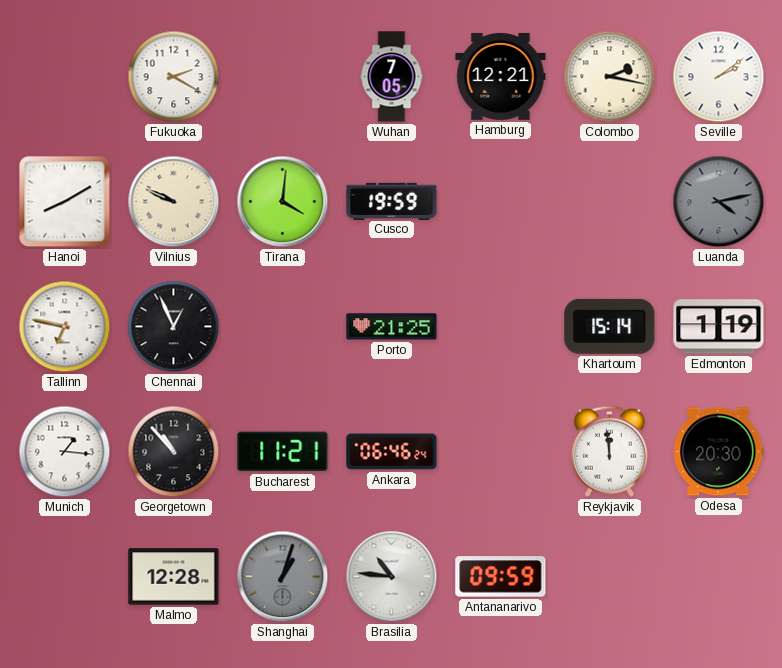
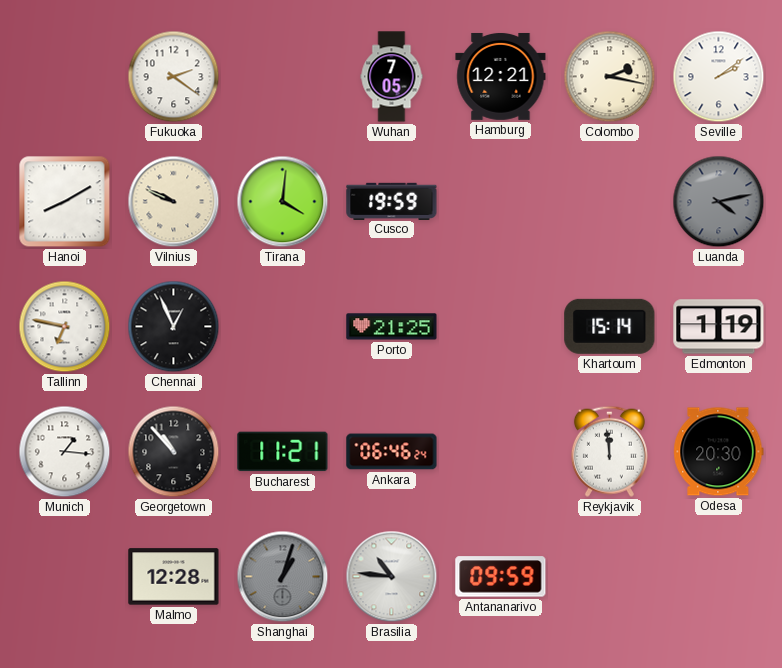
Fukuoka: 2:20 -> 2:21 (174, 77)
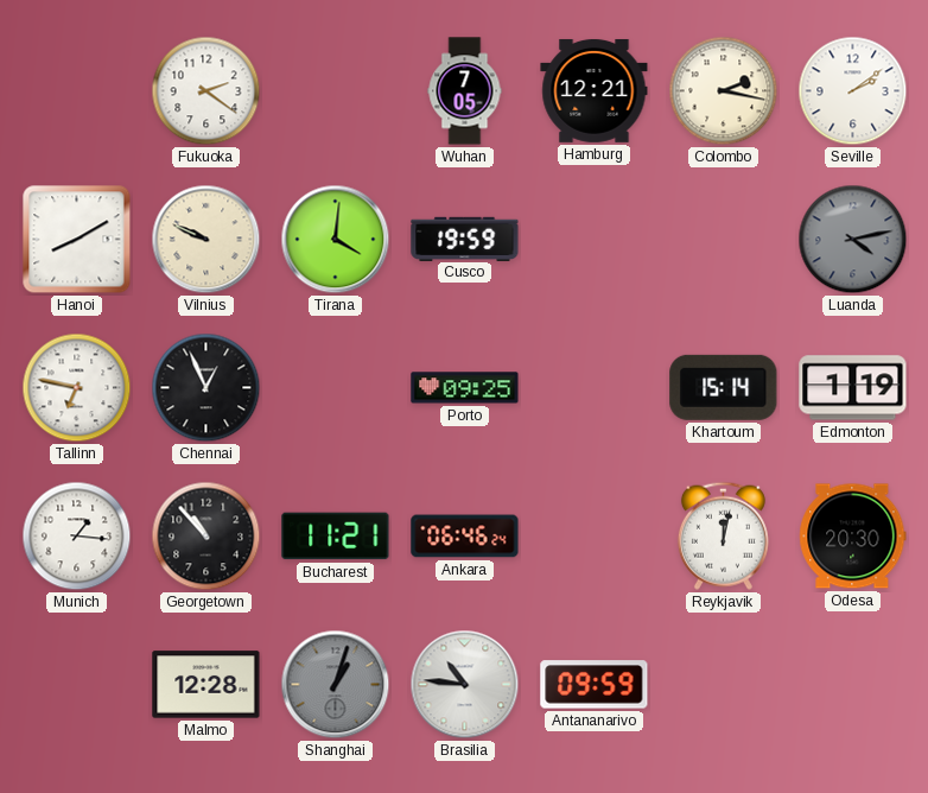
Porto: 21:25 -> 09:25 (465, 388)
Reykjavik: 11:59 -> 12:02 (723, 535)
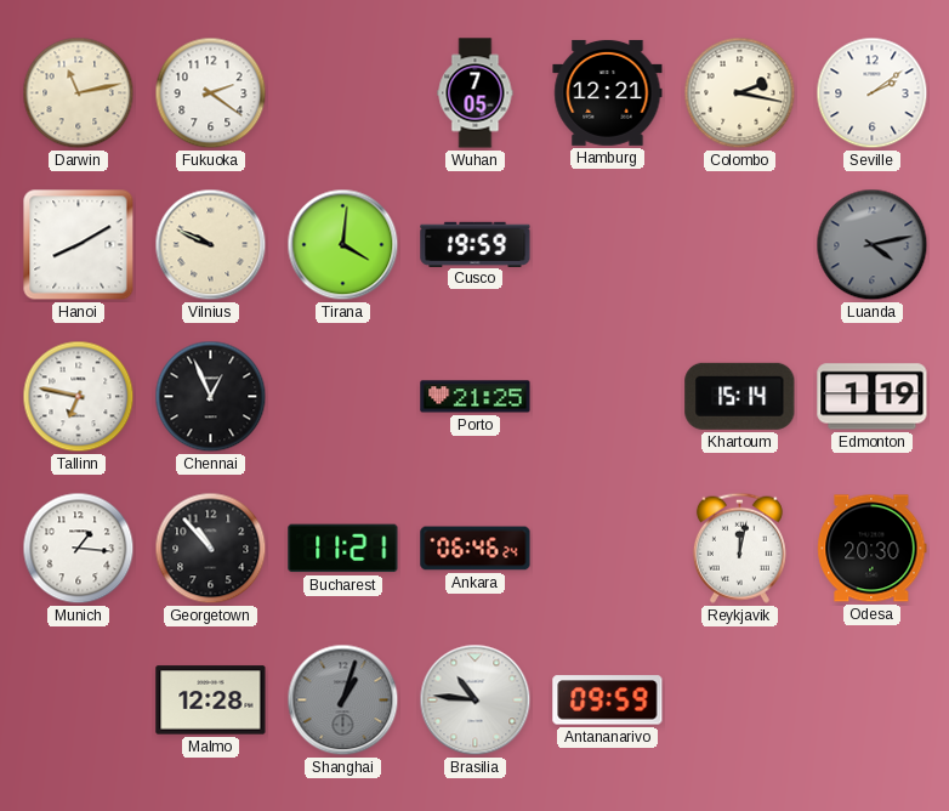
Darwin: none -> 11:13 (79, 93)
Porto: 09:25 -> 21:25 (476, 397)
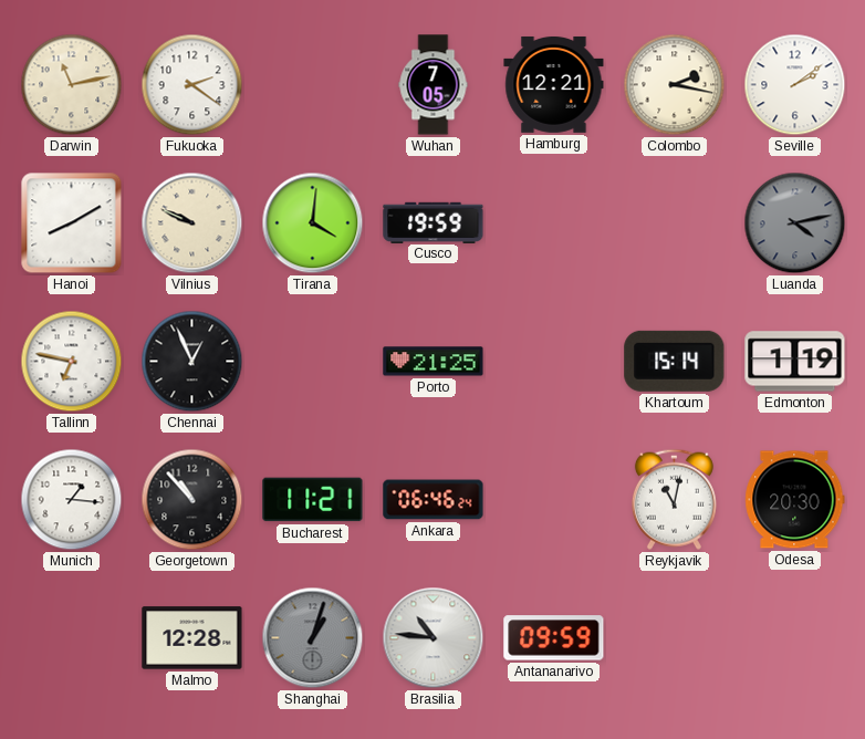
Reykjavik: 12:02 -> 11:02 (674, 499)
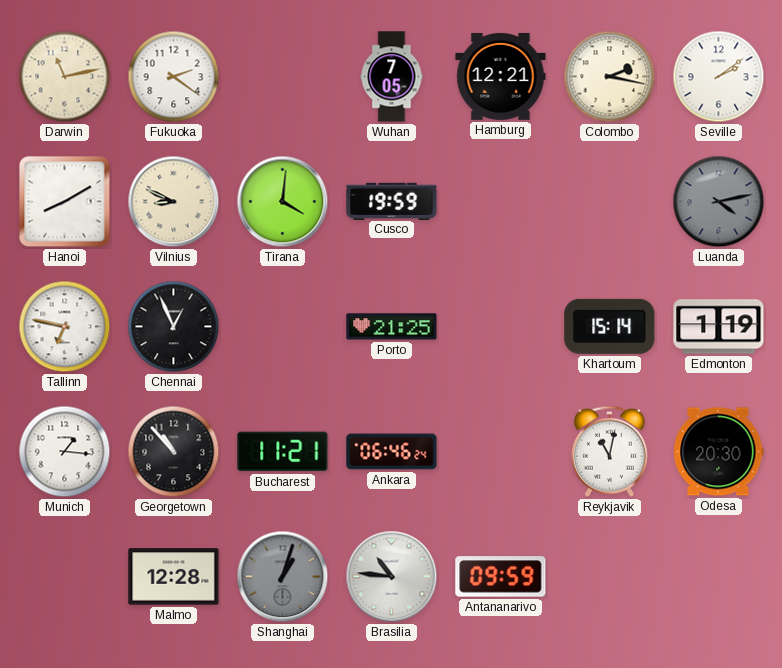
Vilnius: 9:49 -> 8:49 (174, 202)
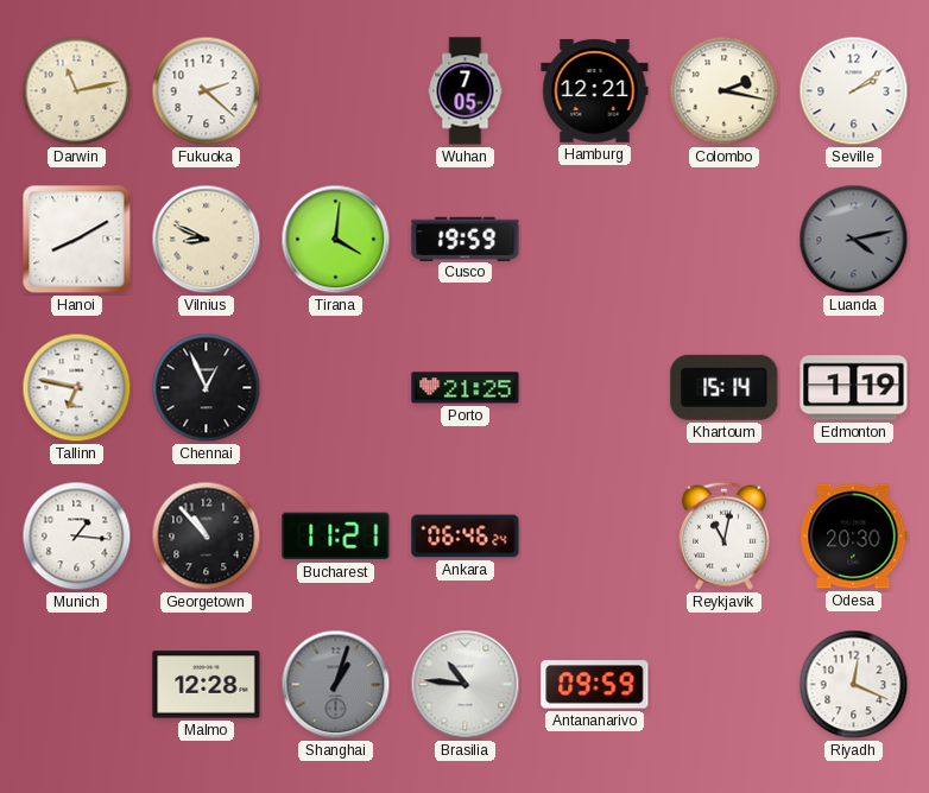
Fukuoka: 2:21 -> 2:22 (207, 91)
Riyadh: none -> 12:19 (854, 685)
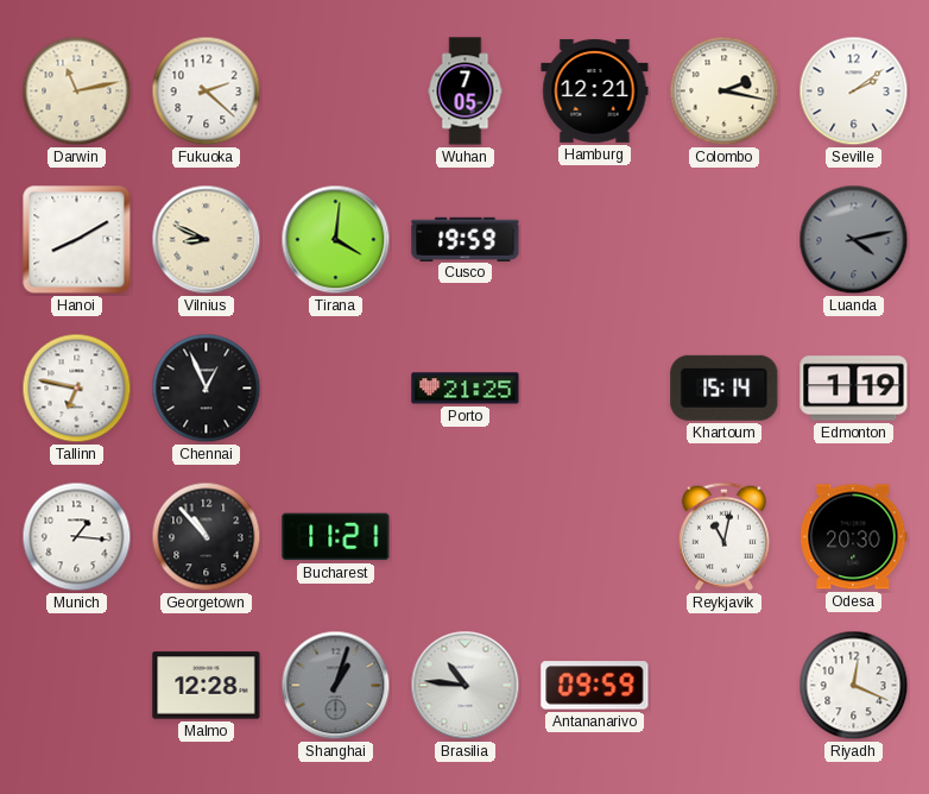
Ankara: 06:46 -> none (466, 537)
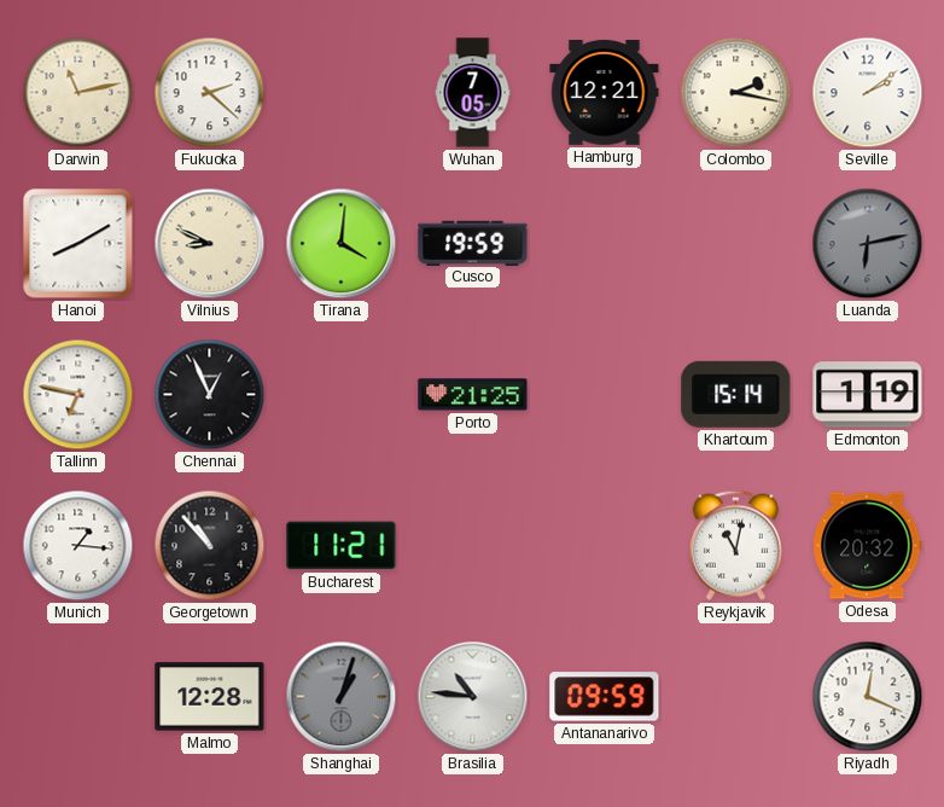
Luanda: 4:13 -> 6:13 (868, 244)
Odesa: 20:30 -> 20:32 (868, 546)
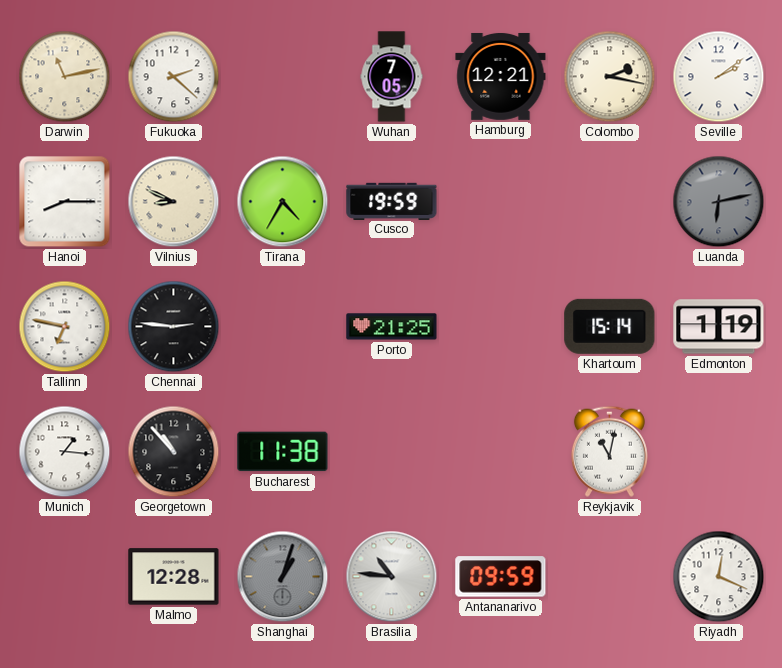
Hanoi: 8:10 -> 8:15 (65, 202)
Tirana: 4:01 -> 4:35 (283, 202)
Chennai: 12:56 -> 2:46 (174, 327)
Bucharest: 11:21 -> 11:38 (283, 452)
Odesa: 20:32 -> none (868, 546)
